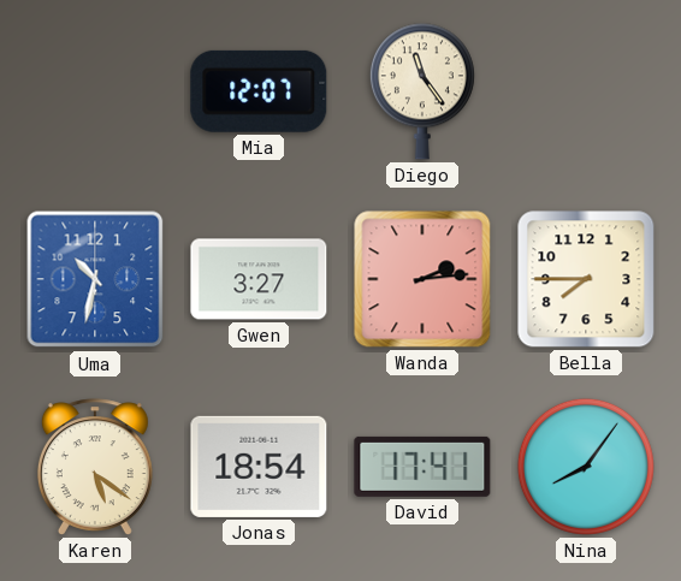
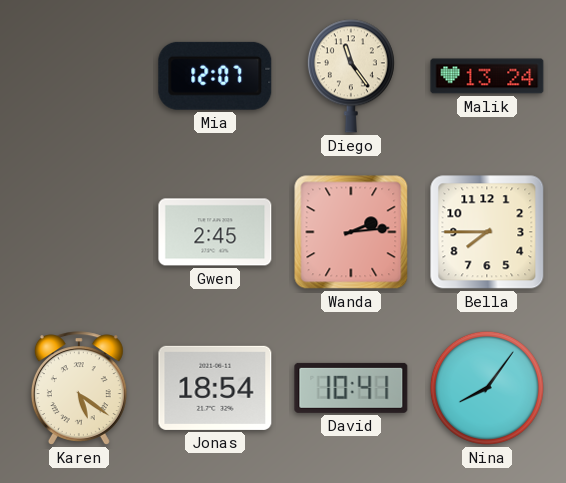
Malik: none -> 13:24 (487, 76)
Uma: 10:32 -> none (95, 279)
Gwen: 3:27 -> 2:45 (215, 232)
David: 17:41 -> 10:41 (351, 388)
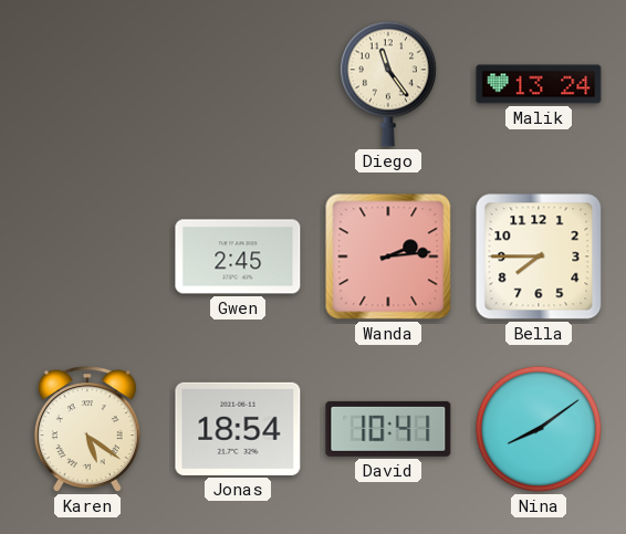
Mia: 12:07 -> none (215, 76)
Nina: 8:06 -> 8:09 (539, 429)
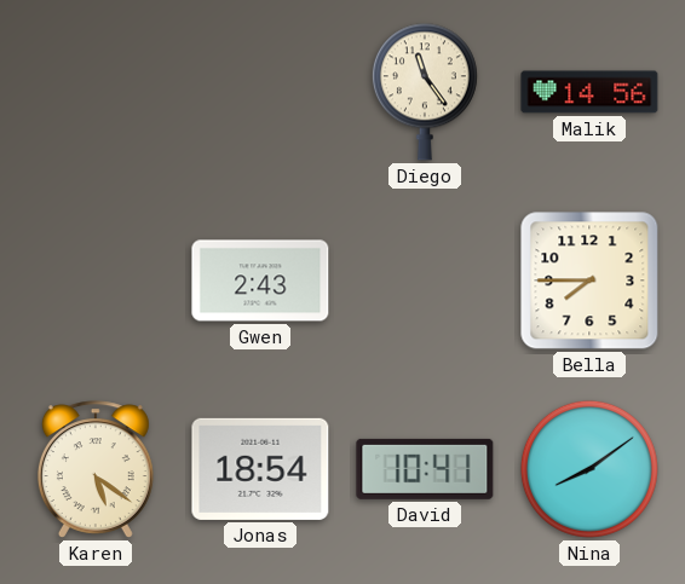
Malik: 13:24 -> 14:56 (589, 92)
Gwen: 2:45 -> 2:43 (260, 281)
Wanda: 2:14 -> none (388, 256)
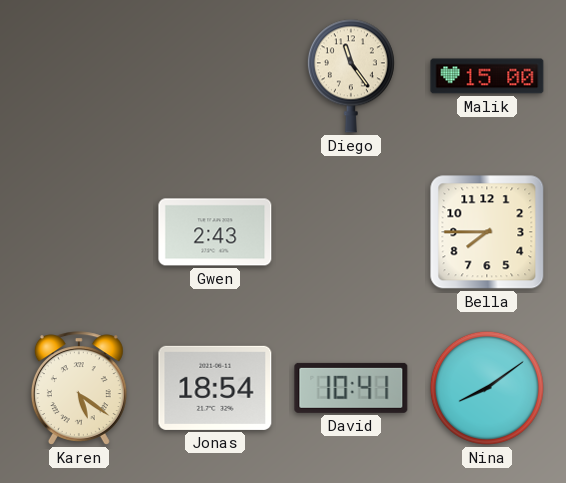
Malik: 14:56 -> 15:00 (487, 76)
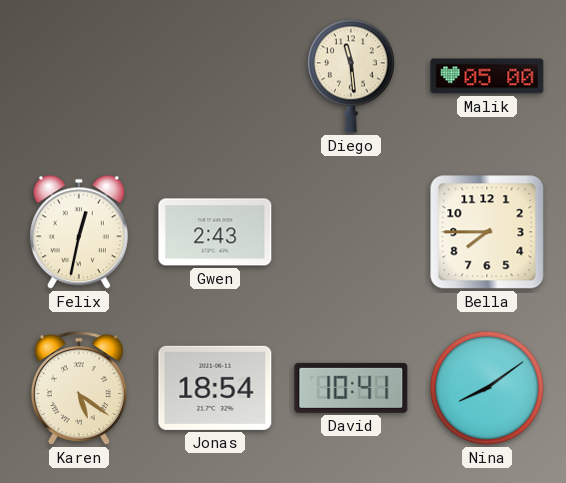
Diego: 11:24 -> 11:29 (351, 76)
Malik: 15:00 -> 05:00 (487, 76)
Felix: none -> 12:32 (79, 232)
